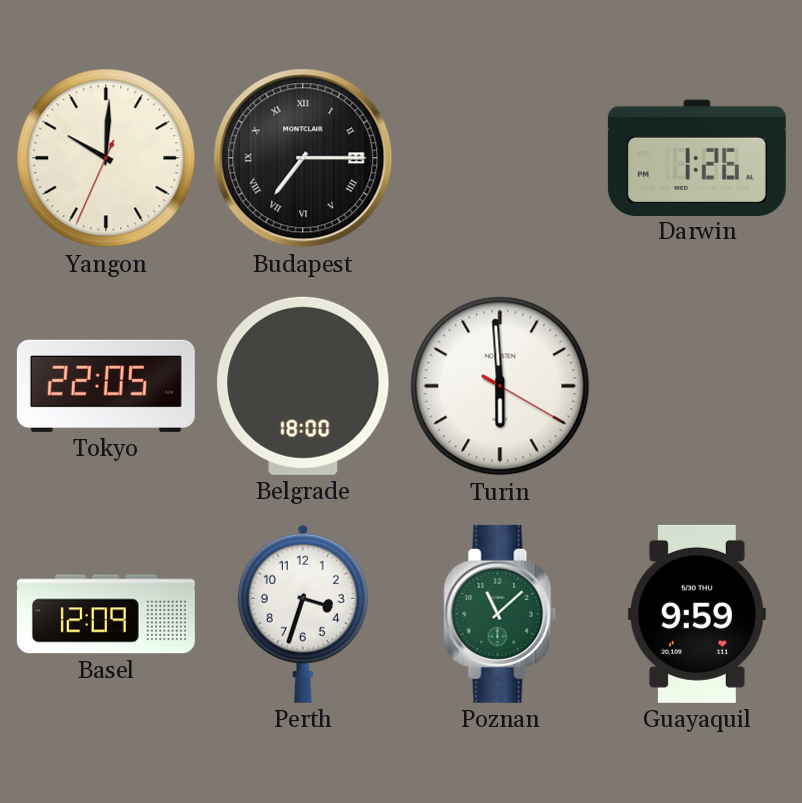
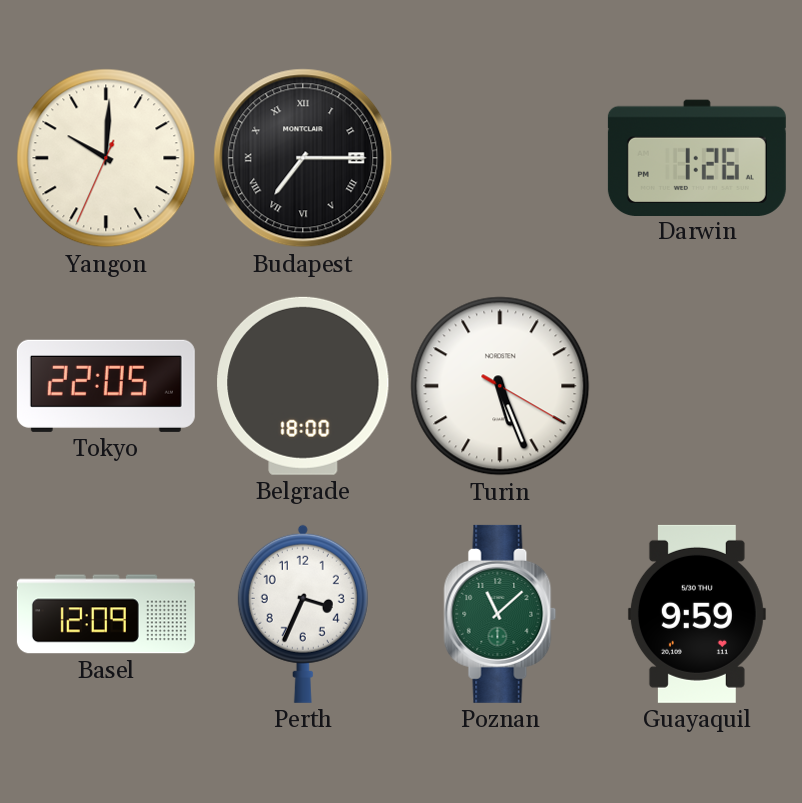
Turin: 5:59 -> 5:26 (500, 386)
Perth: 3:33 -> 3:34 (303, 614)
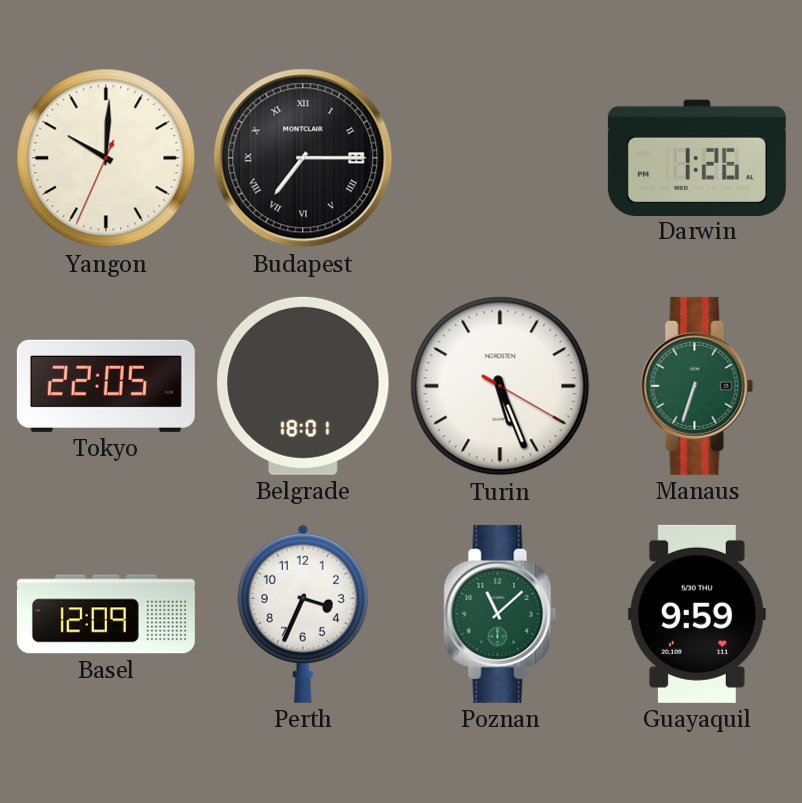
Belgrade: 18:00 -> 18:01 (303, 386)
Manaus: none -> 6:33 (697, 386)
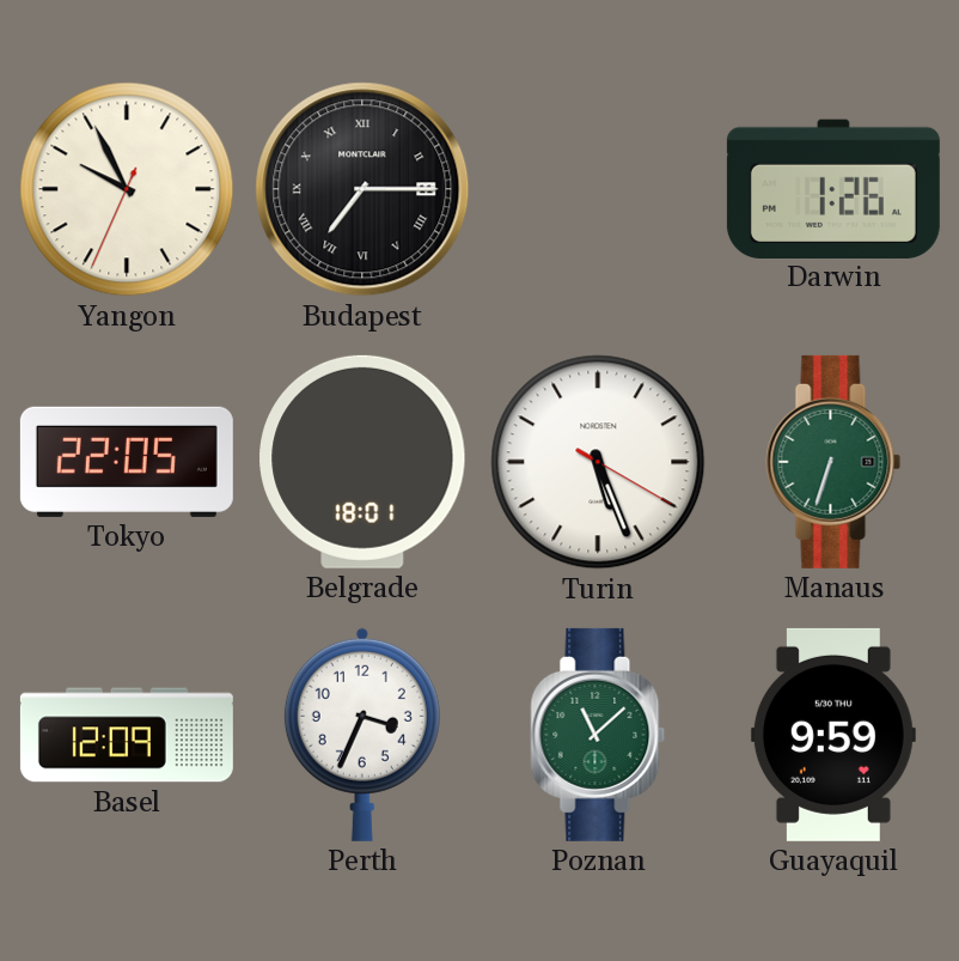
Yangon: 10:00 -> 9:55 (127, 189)
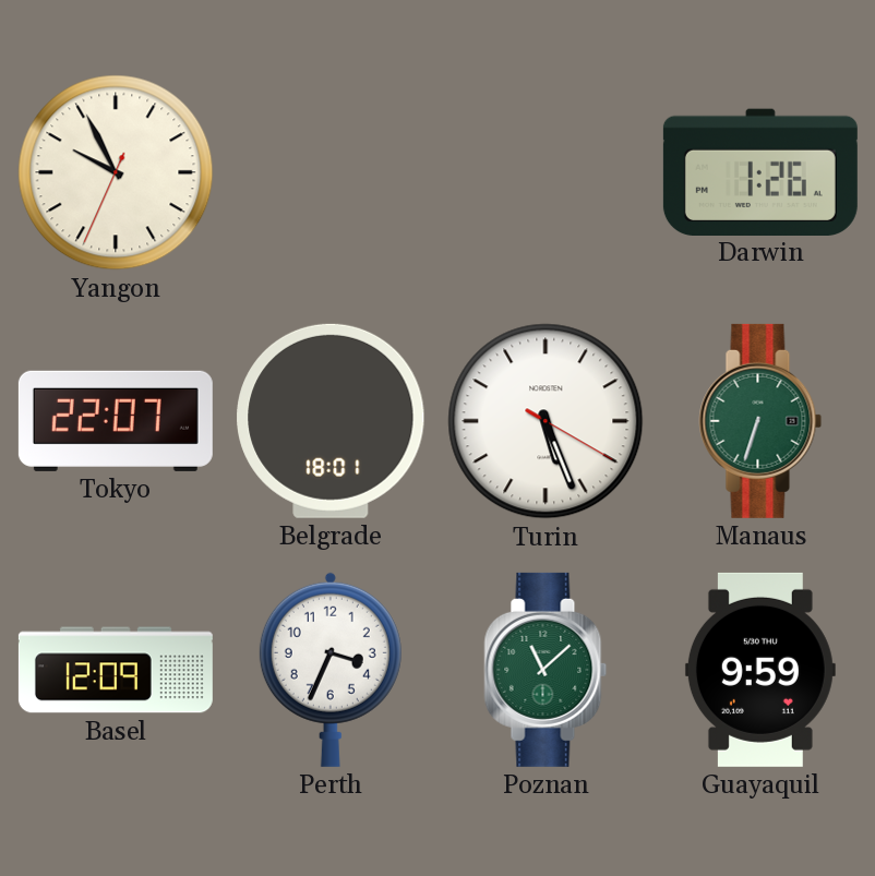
Budapest: 7:15 -> none (362, 189)
Tokyo: 22:05 -> 22:07 (116, 421)
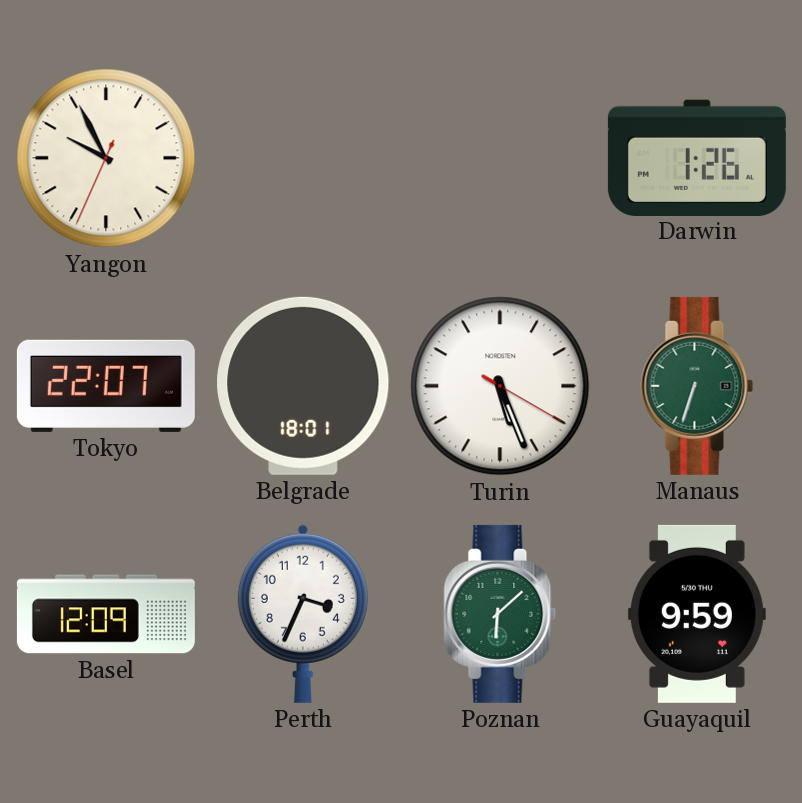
Poznan: 11:08 -> 6:08 (500, 614)
